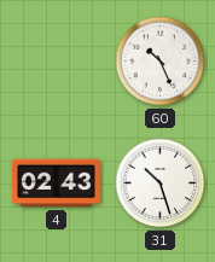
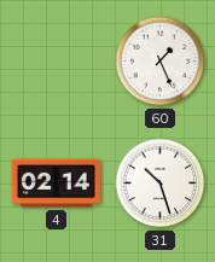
60: 10:26 -> 1:26 (161, 62)
4: 02:43 -> 02:14 (56, 184)
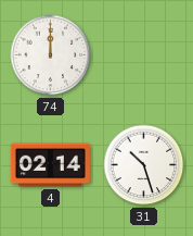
74: none -> 12:00 (51, 55)
60: 1:26 -> none (161, 62)
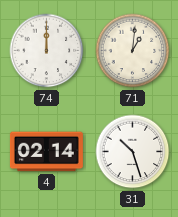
71: none -> 1:01 (133, 51)
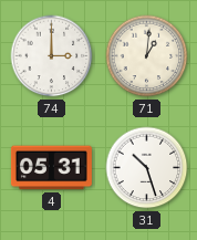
74: 12:00 -> 3:00 (52, 56)
4: 02:14 -> 05:31 (51, 168)
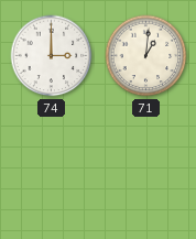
4: 05:31 -> none (51, 168)
31: 10:27 -> none (147, 168)
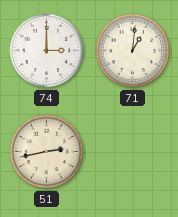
51: none -> 2:43 (47, 152)
